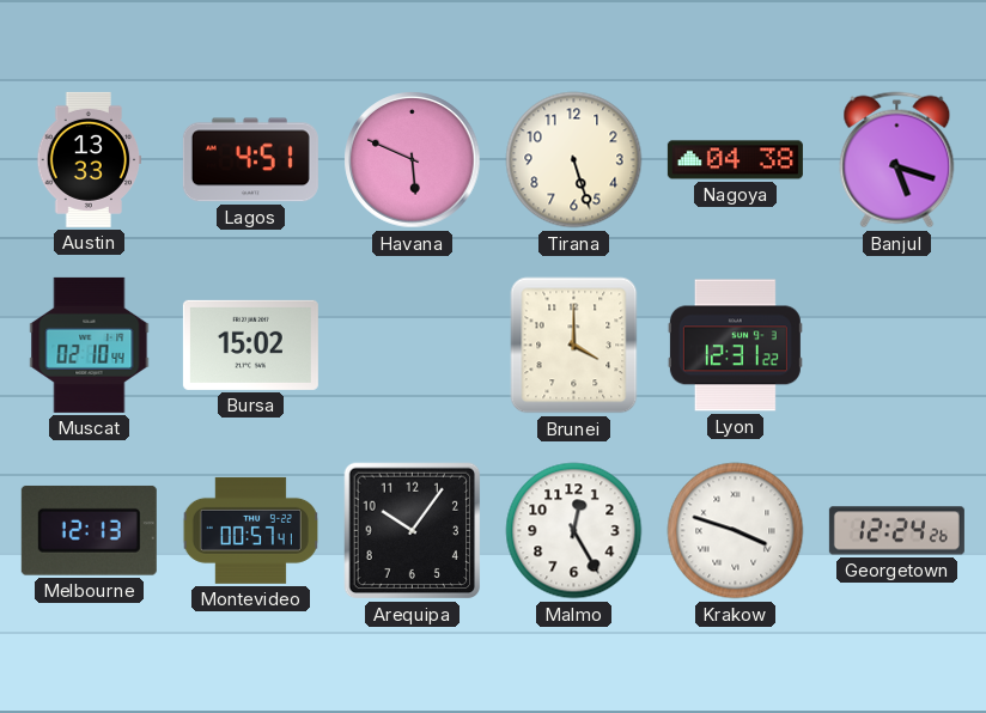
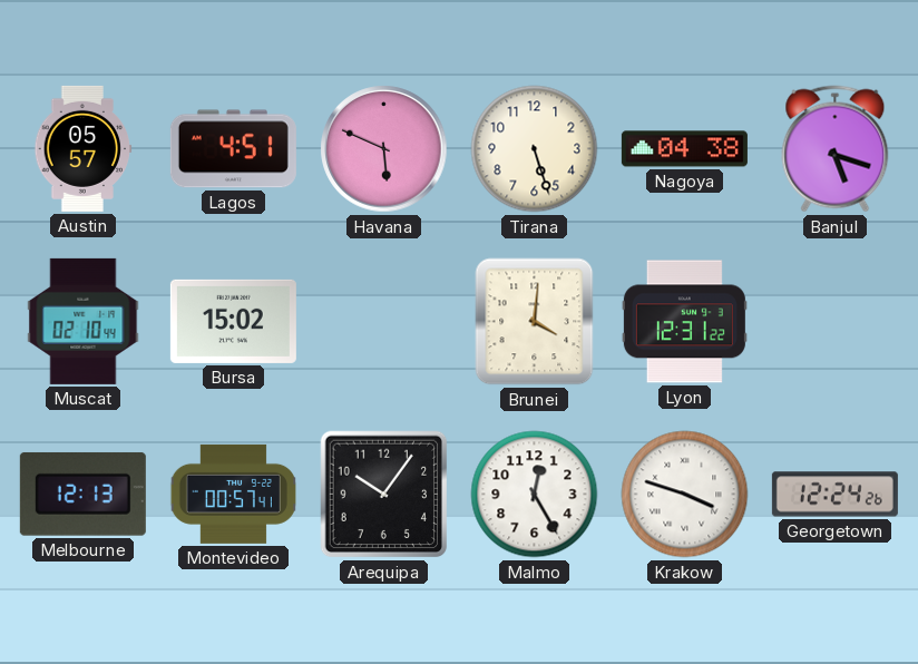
Austin: 13:33 -> 05:57 (84, 148)
Brunei: 4:00 -> 4:01 (535, 322)
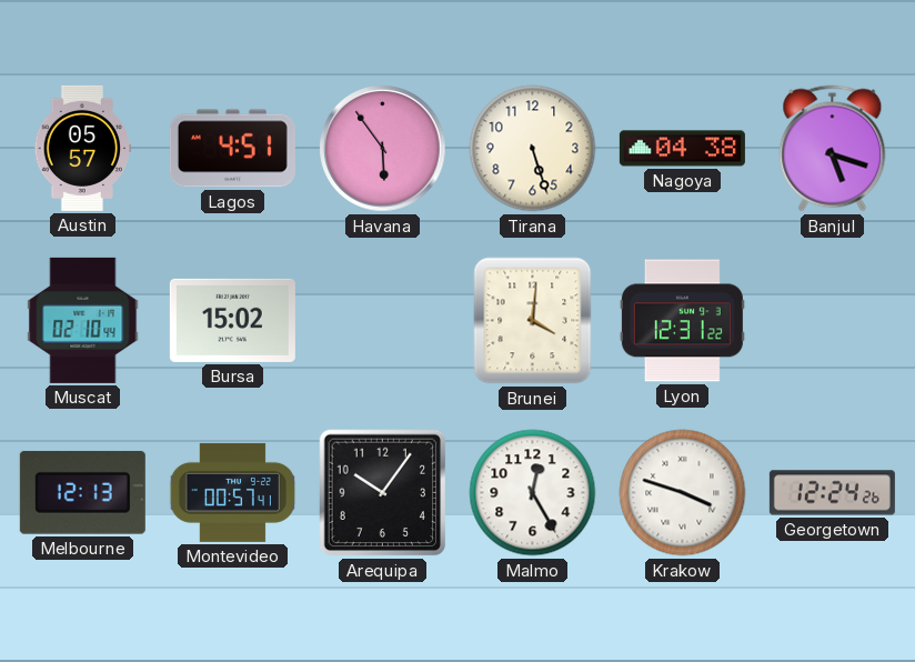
Havana: 5:49 -> 5:54 (383, 149)
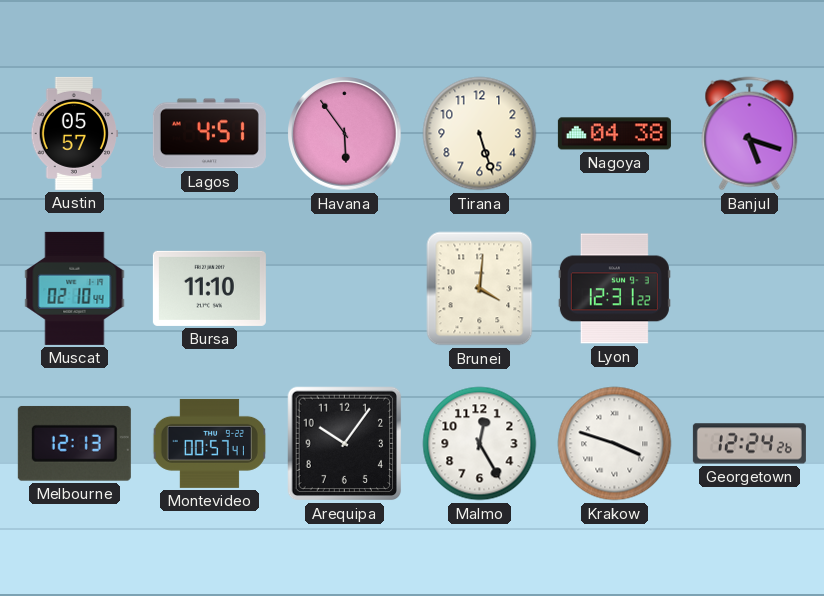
Bursa: 15:02 -> 11:10 (209, 288)
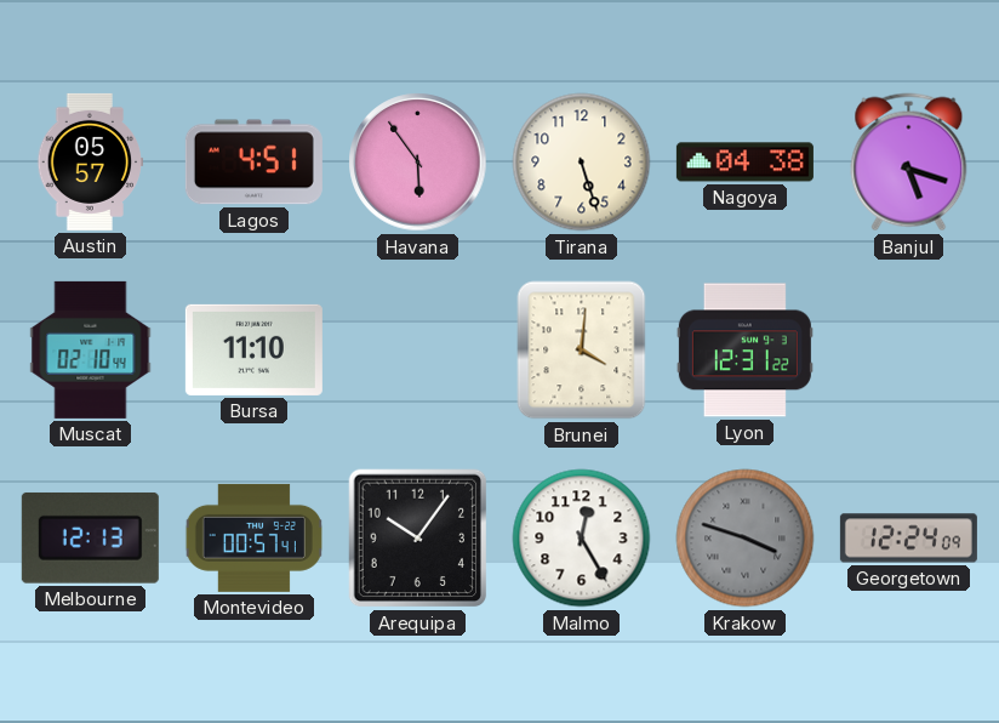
Krakow dial: white -> grey (746, 539)
Georgetown: 12:24:26 -> 12:24:09 (908, 539)
